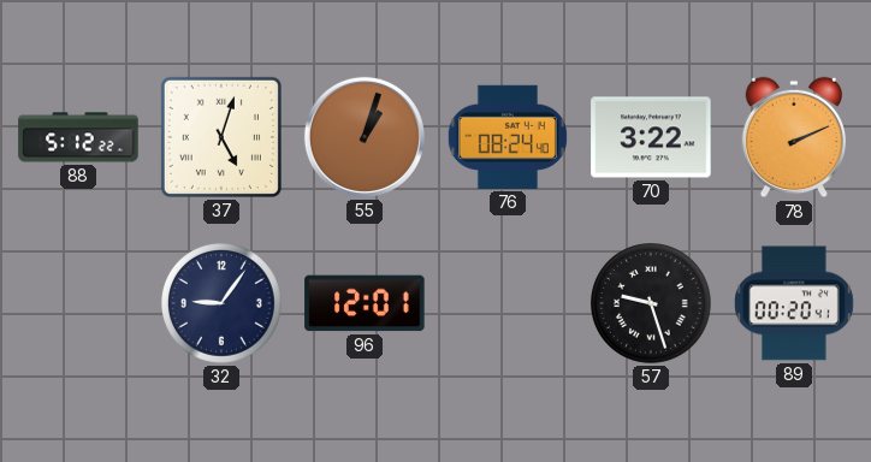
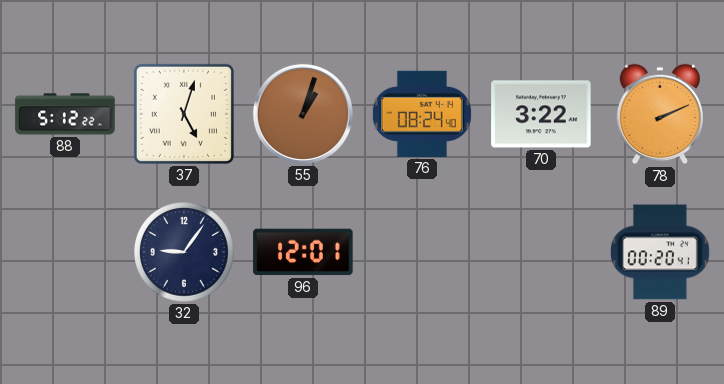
57: 9:27 -> none (652, 304)
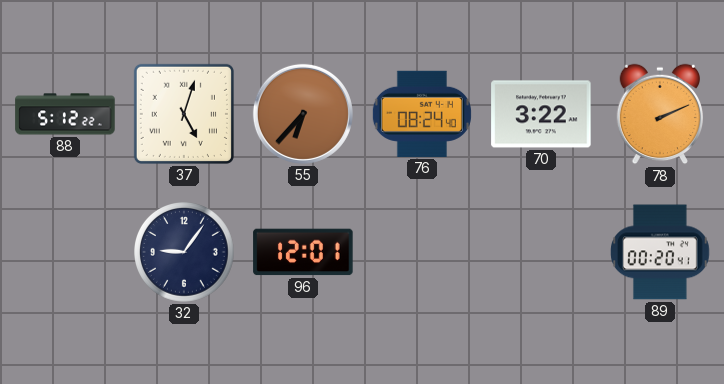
55: 1:03 -> 6:37 (303, 114)
